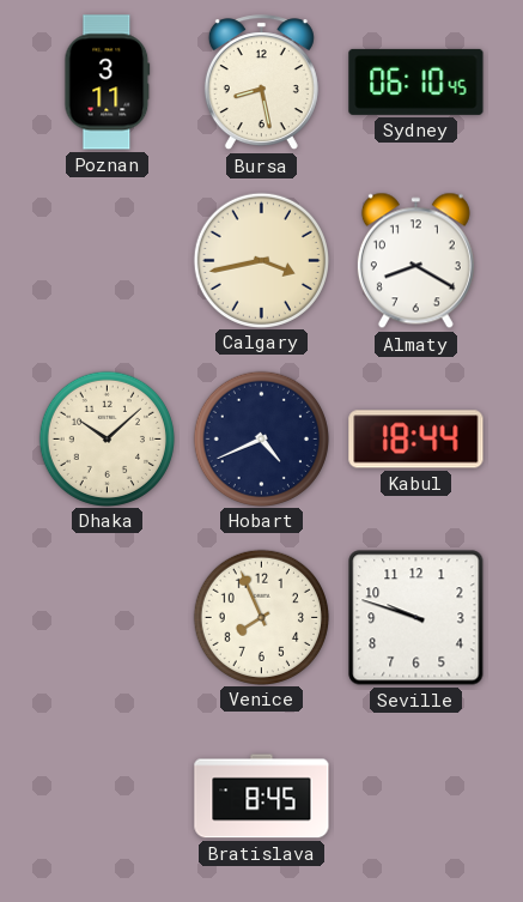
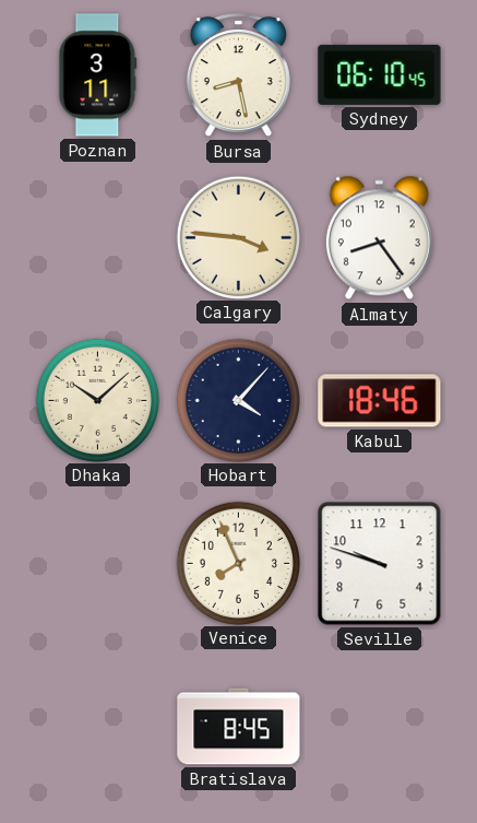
Calgary: 3:43 -> 3:46 (238, 237)
Almaty: 8:20 -> 8:24 (379, 238)
Hobart: 4:41 -> 4:07 (238, 400)
Kabul: 18:44 -> 18:46 (380, 401)
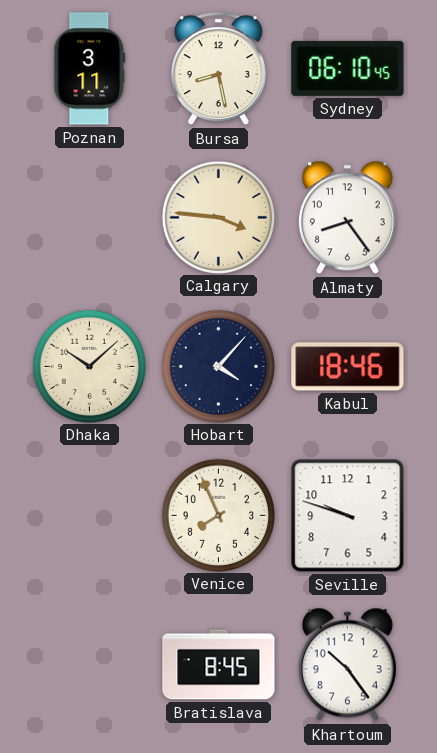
Khartoum: none -> 10:24 (347, 665)
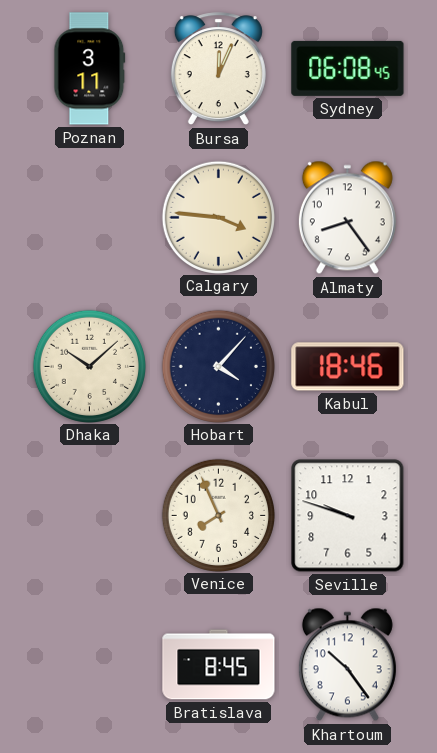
Bursa: 8:28 -> 12:04 (218, 69)
Sydney: 06:10 -> 06:08 (348, 68)
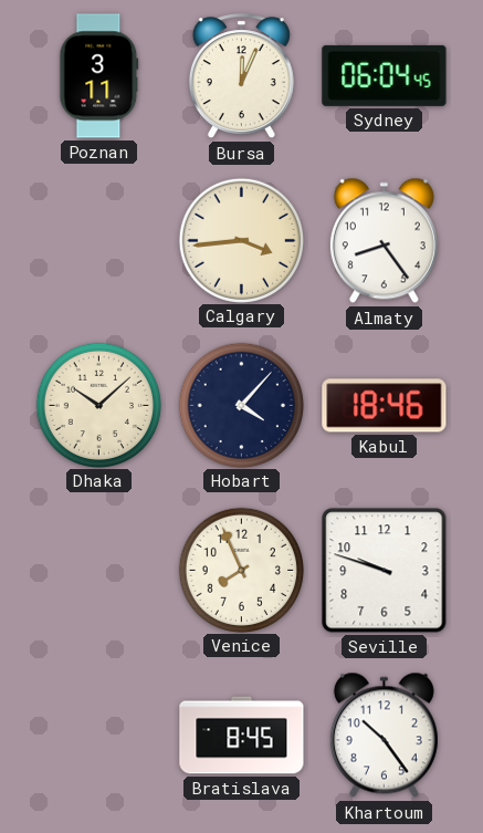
Sydney: 06:08 -> 06:04 (385, 75)
Calgary: 3:46 -> 3:44 (241, 240)
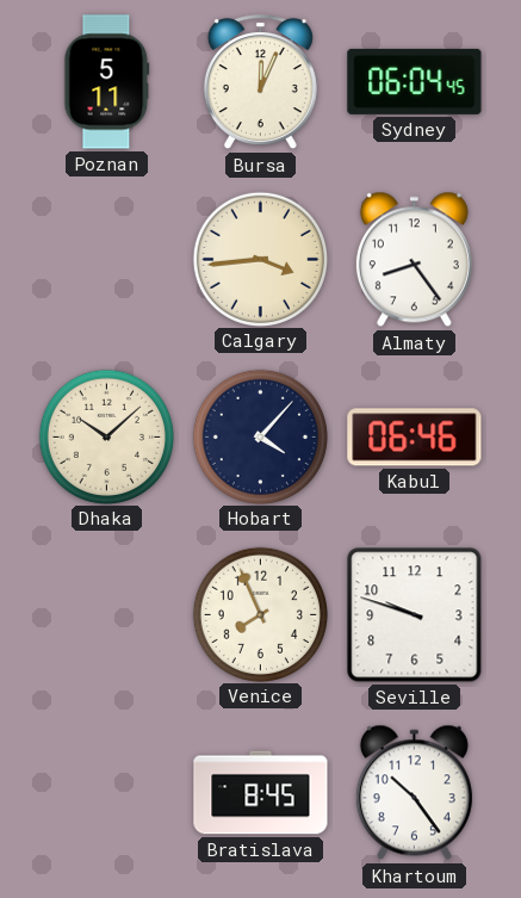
Poznan: 3:11 -> 5:11 (107, 82)
Kabul: 18:46 -> 06:46 (415, 438)
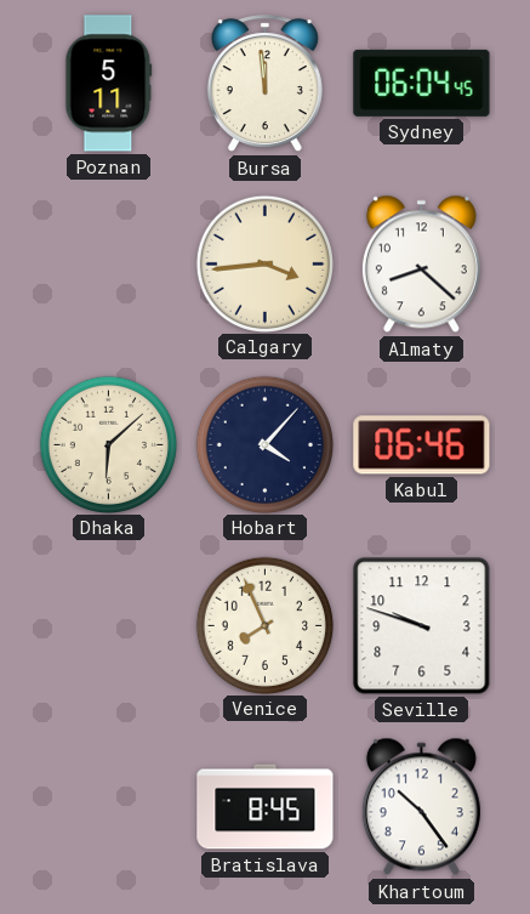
Bursa: 12:04 -> 11:59 (264, 84)
Almaty: 8:24 -> 8:22 (421, 265)
Dhaka: 10:08 -> 6:08 (108, 444)
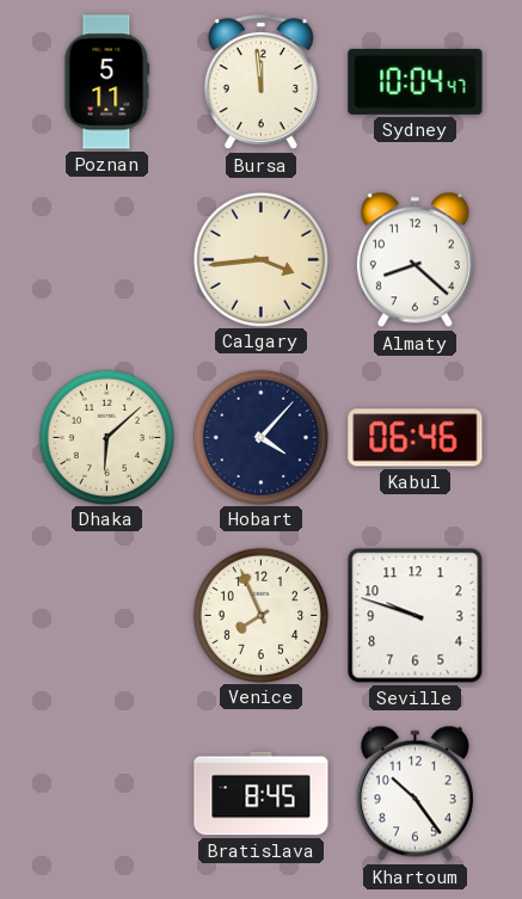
Sydney: 06:04 -> 10:04 (416, 81)
